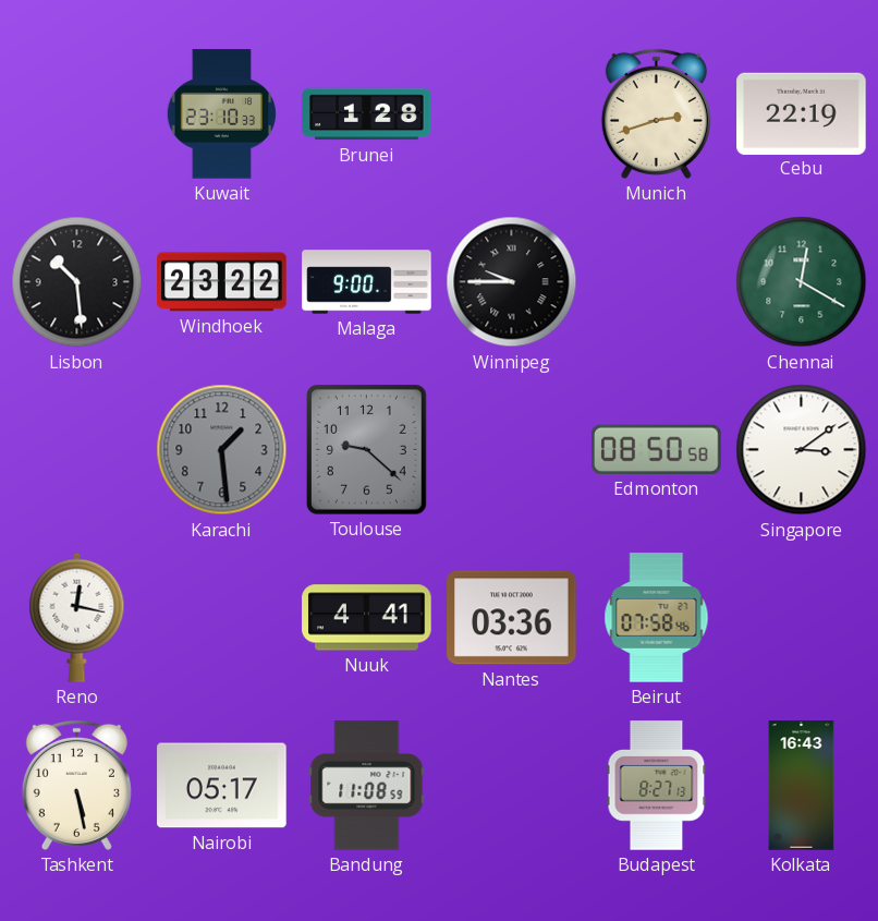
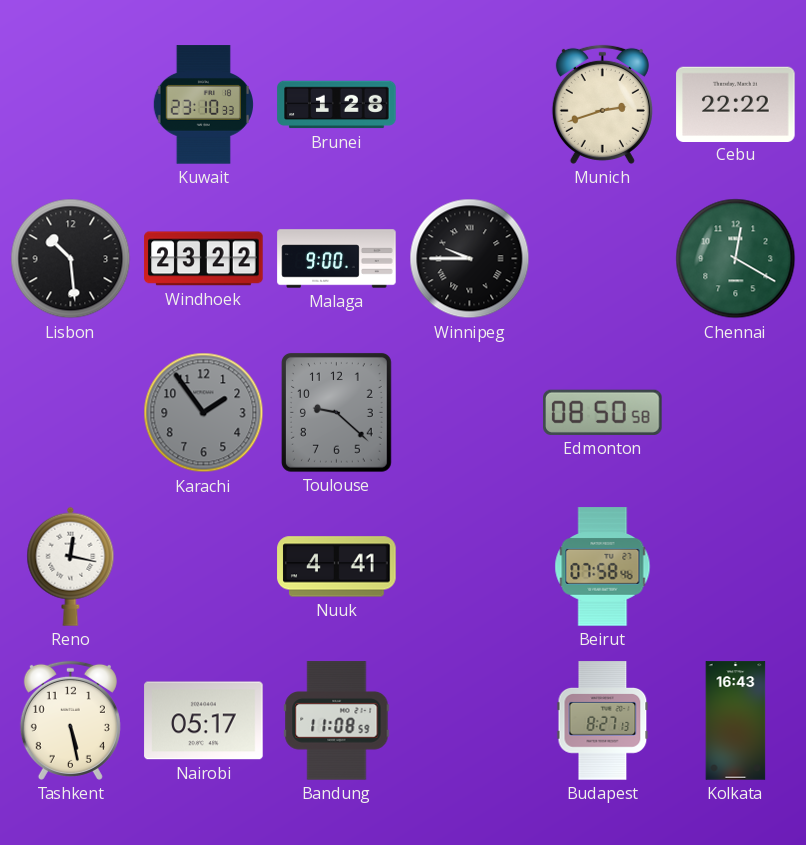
Cebu: 22:19 -> 22:22 (736, 104)
Karachi: 1:29 -> 1:54 (204, 413)
Singapore: 3:09 -> none (802, 450)
Nantes: 03:36 -> none (512, 618)
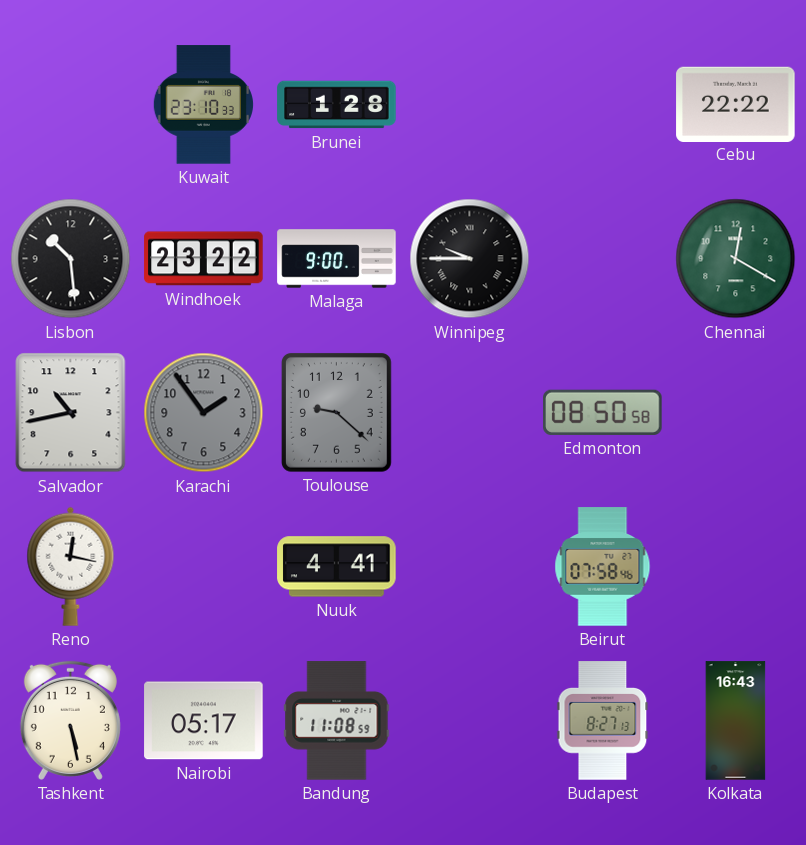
Munich: 2:42 -> none (602, 104)
Salvador: none -> 10:43 (71, 413)
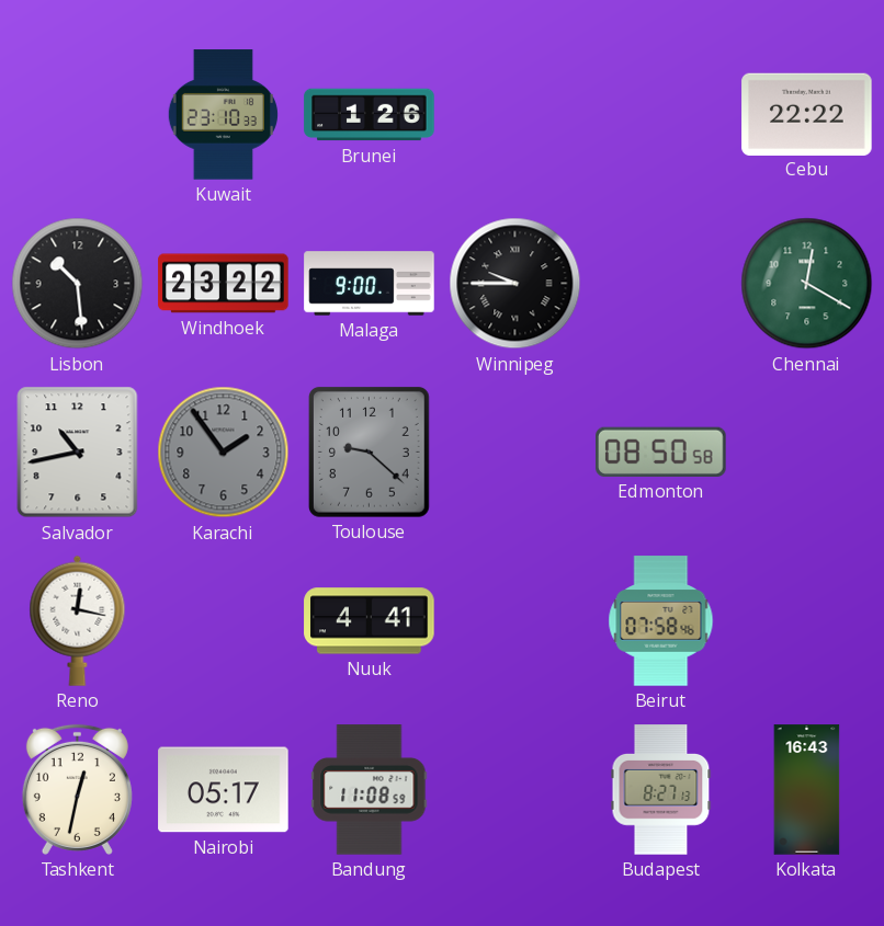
Brunei: 1:28 -> 1:26 (370, 115)
Tashkent: 5:28 -> 12:32 (77, 789)
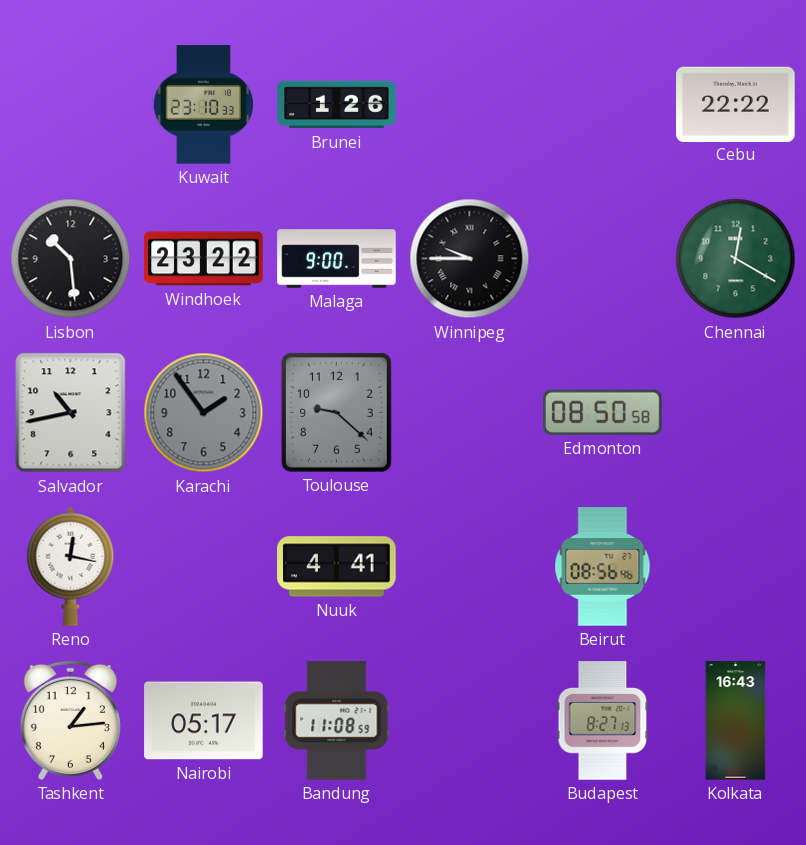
Beirut: 07:58 -> 08:56 (603, 567)
Tashkent: 12:32 -> 1:14 (70, 720)
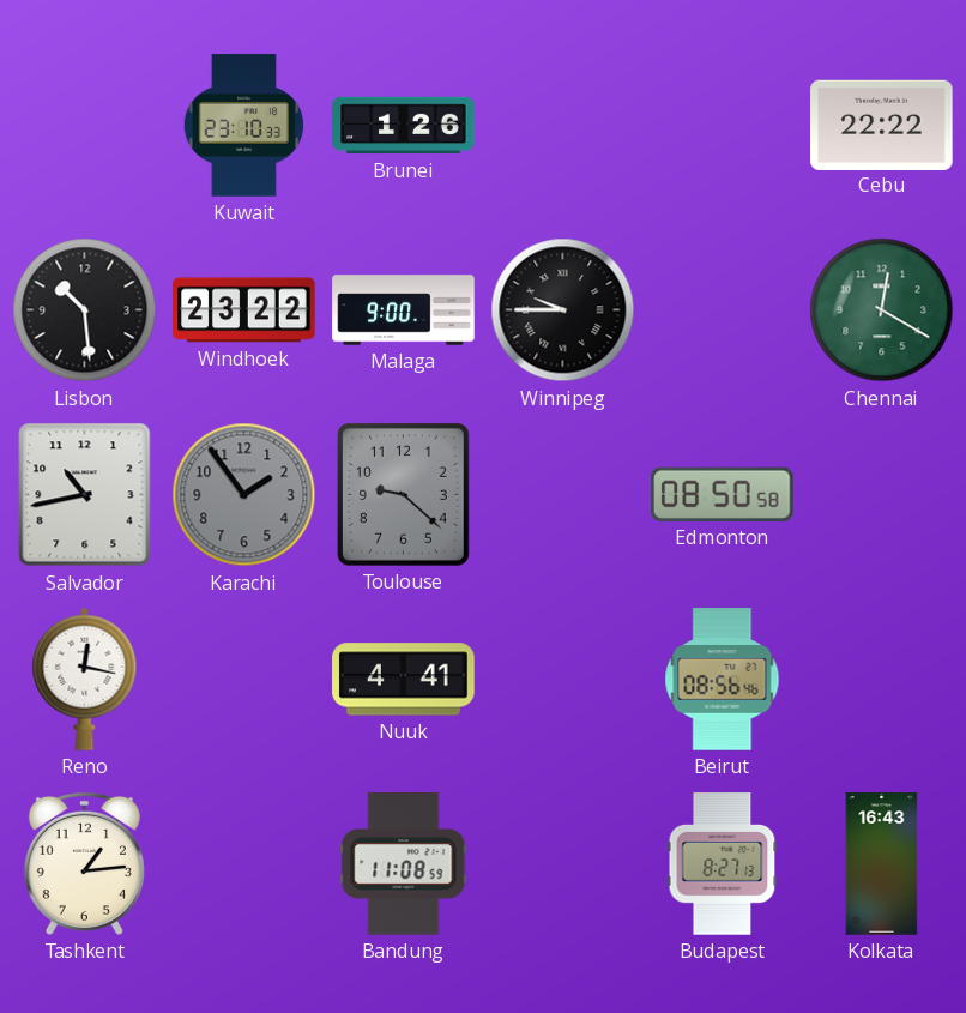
Nairobi: 05:17 -> none (204, 721)
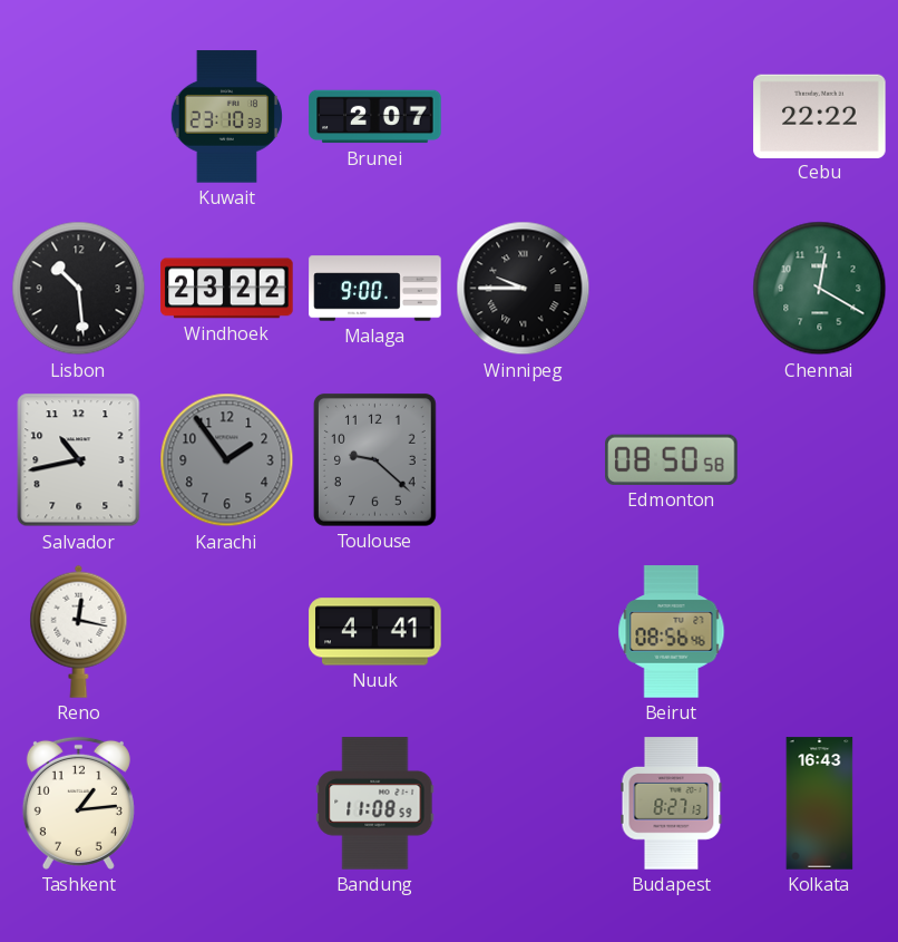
Brunei: 1:26 -> 2:07 (375, 117)
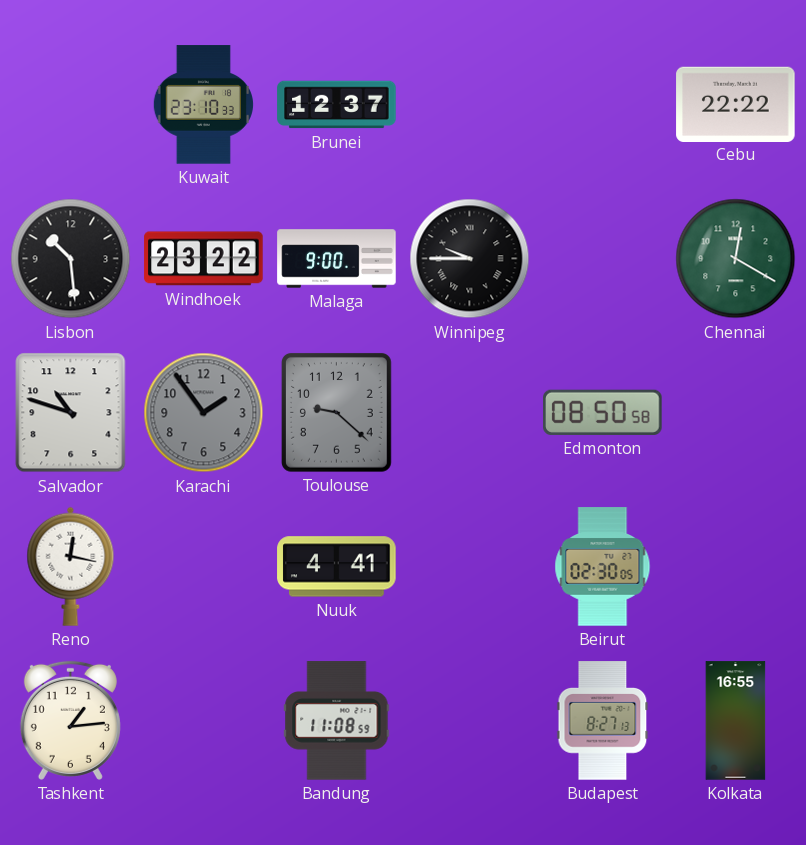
Brunei: 2:07 -> 12:37 (337, 105)
Salvador: 10:43 -> 10:48 (71, 413)
Beirut: 08:56 -> 02:30 (603, 567)
Kolkata: 16:43 -> 16:55 (736, 721)
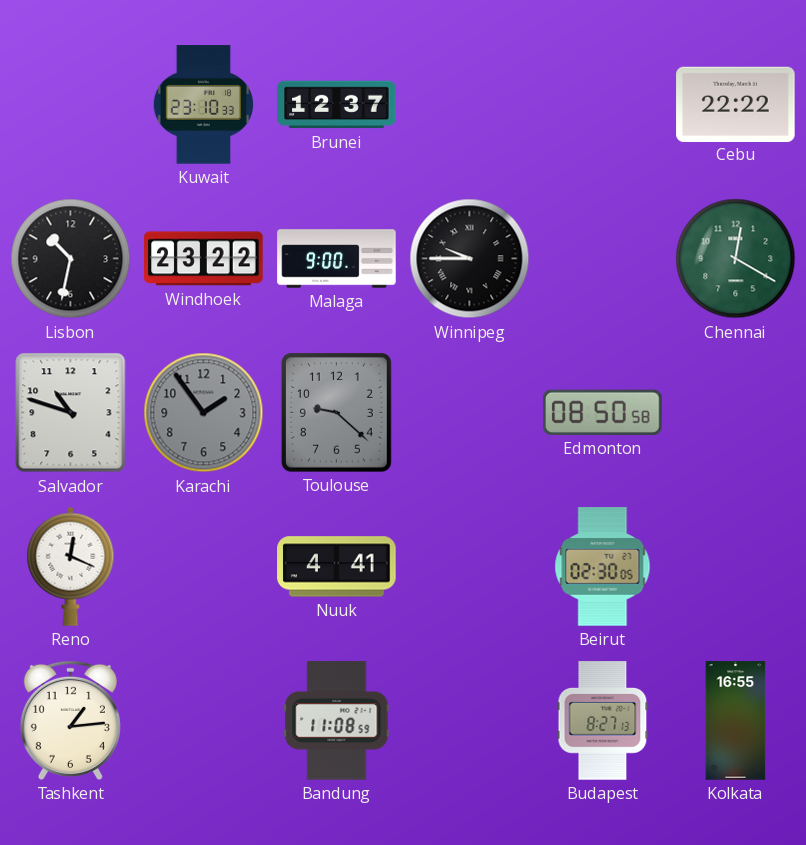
Lisbon: 10:29 -> 10:32 (71, 259)
Reno: 12:17 -> 12:19 (71, 566)
